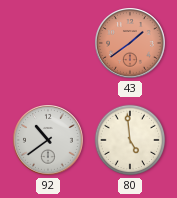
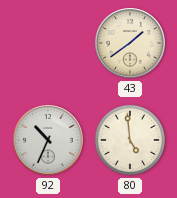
43 dial: salmon -> cream (131, 44)
92: 10:39 -> 10:34 (49, 141)
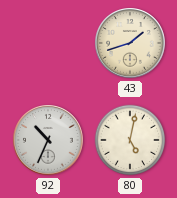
43: 1:39 -> 1:42 (131, 44)
80: 4:59 -> 5:02 (130, 140)
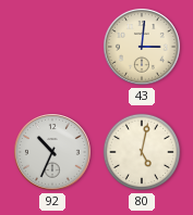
43: 1:42 -> 3:01 (143, 48)
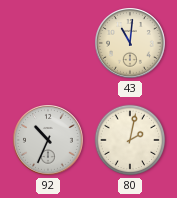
43: 3:01 -> 11:01 (131, 44)
80: 5:02 -> 2:02 (130, 140)
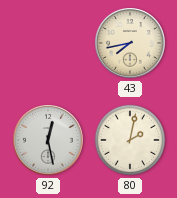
43: 11:01 -> 7:43 (131, 44)
92: 10:34 -> 12:28 (49, 141)
